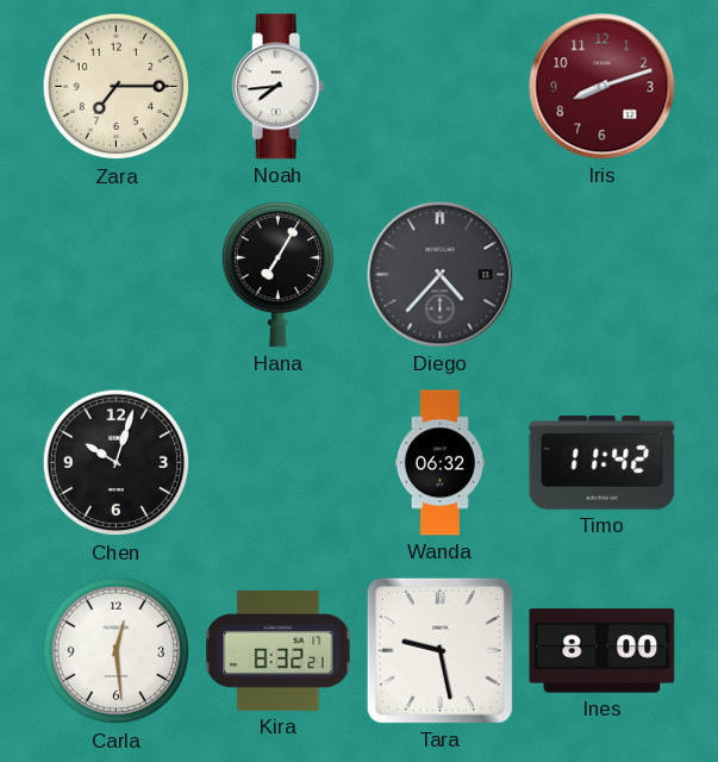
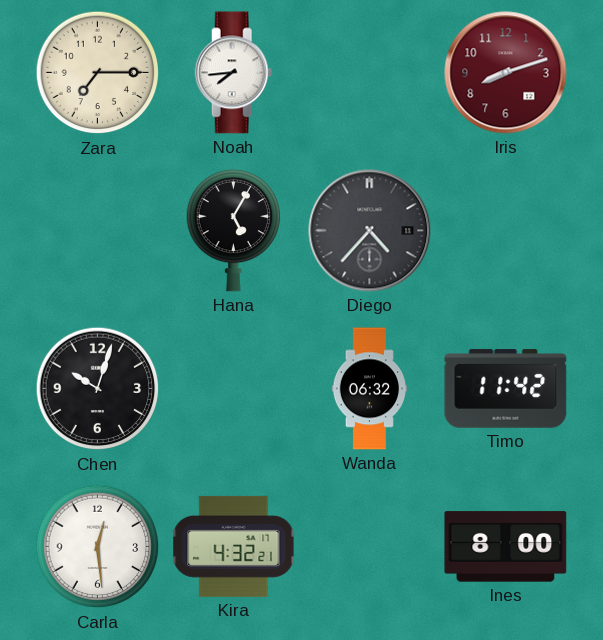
Hana: 7:05 -> 5:05 (233, 230)
Kira: 8:32 -> 4:32 (234, 546)
Tara: 9:28 -> none (439, 650)
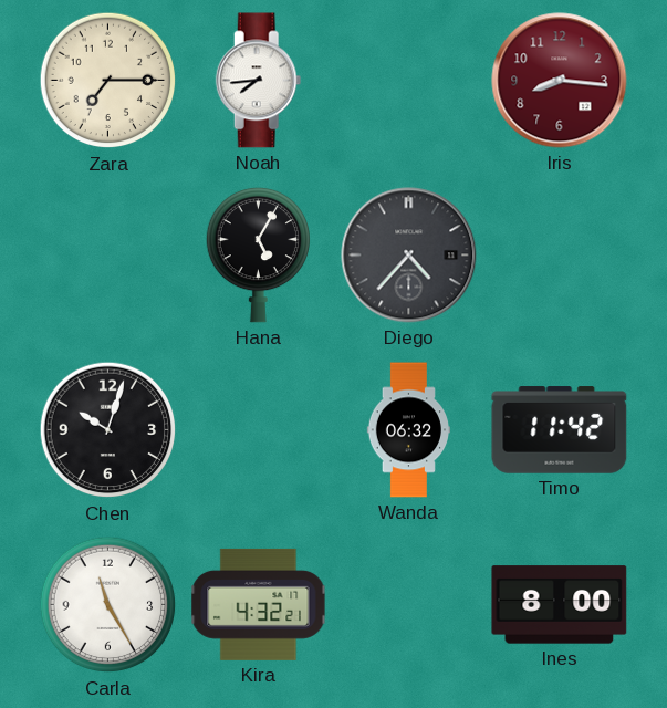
Iris: 8:12 -> 8:16 (560, 81)
Carla: 12:29 -> 11:25 (108, 605)
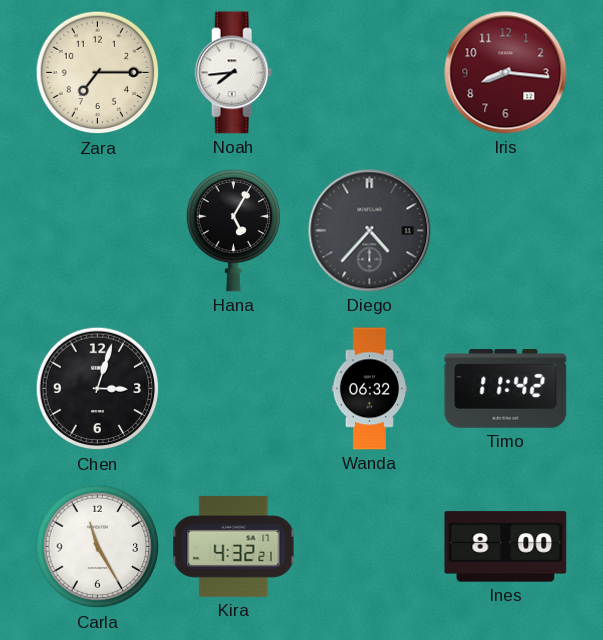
Chen: 10:03 -> 3:03 (98, 389)
